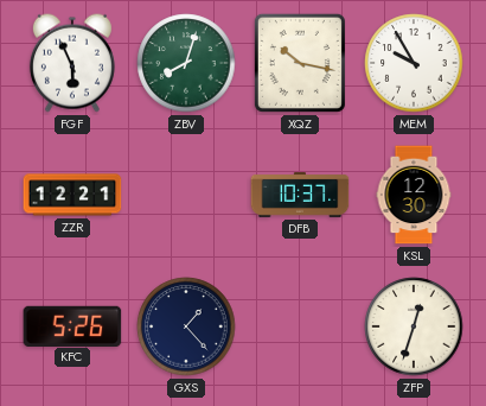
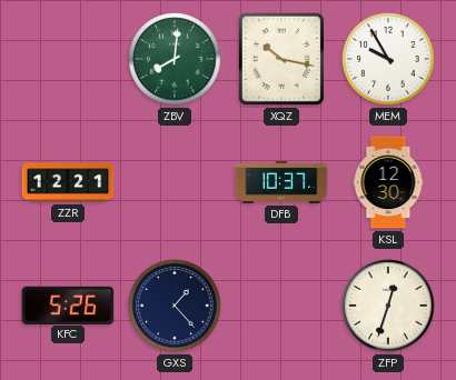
FGF: 5:56 -> none (72, 63)
ZBV: 8:03 -> 8:01 (175, 59)
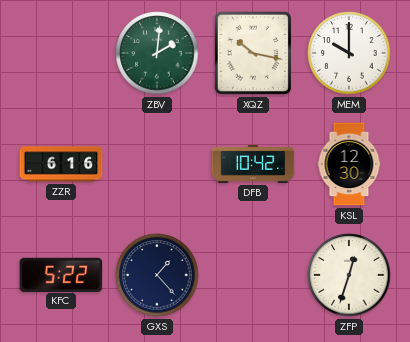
ZBV: 8:01 -> 2:01 (157, 53)
MEM: 9:55 -> 10:00 (349, 53)
ZZR: 12:21 -> 6:16 (61, 164)
DFB: 10:37 -> 10:42 (253, 164)
KFC: 5:26 -> 5:22 (61, 274)
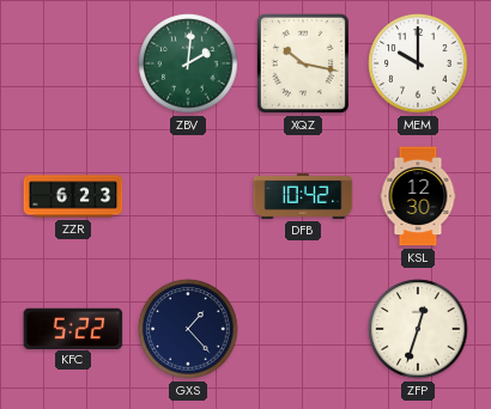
ZZR: 6:16 -> 6:23 (73, 196)
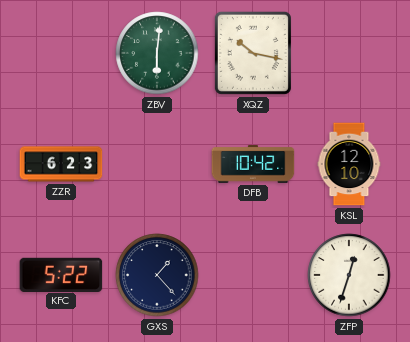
ZBV: 2:01 -> 6:01 (157, 53)
MEM: 10:00 -> none (418, 63)
KSL: 12:30 -> 12:10 (349, 164)
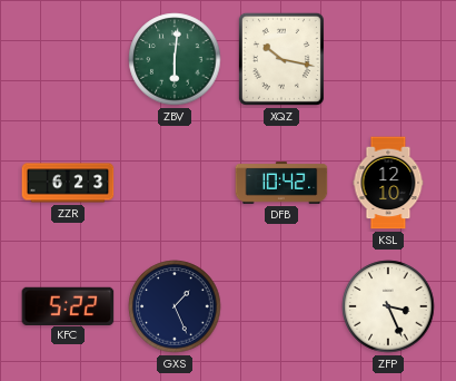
GXS: 1:23 -> 1:26 (175, 306)
ZFP: 12:33 -> 3:26 (388, 306)
